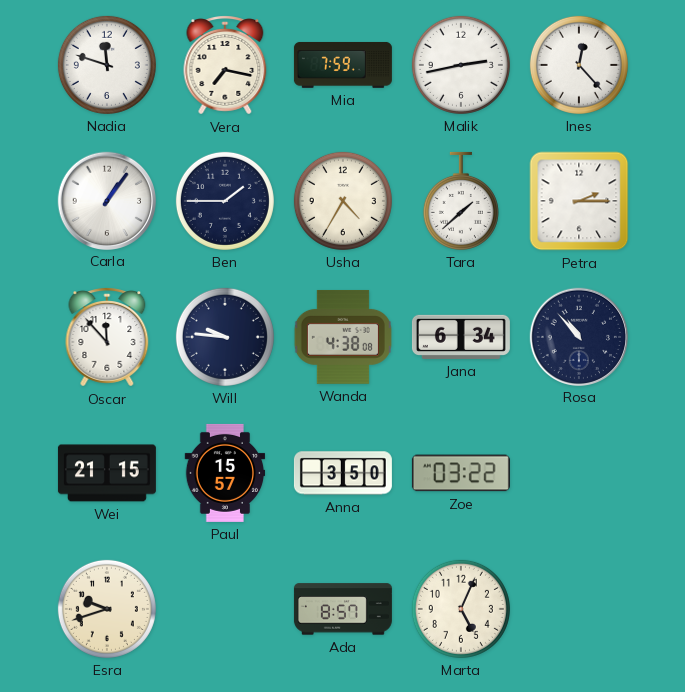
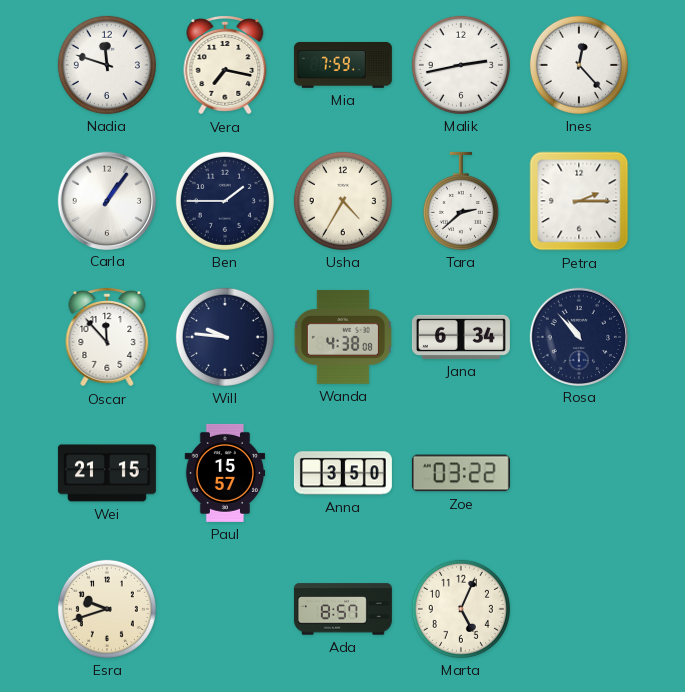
Tara: 1:38 -> 2:38 (461, 201)
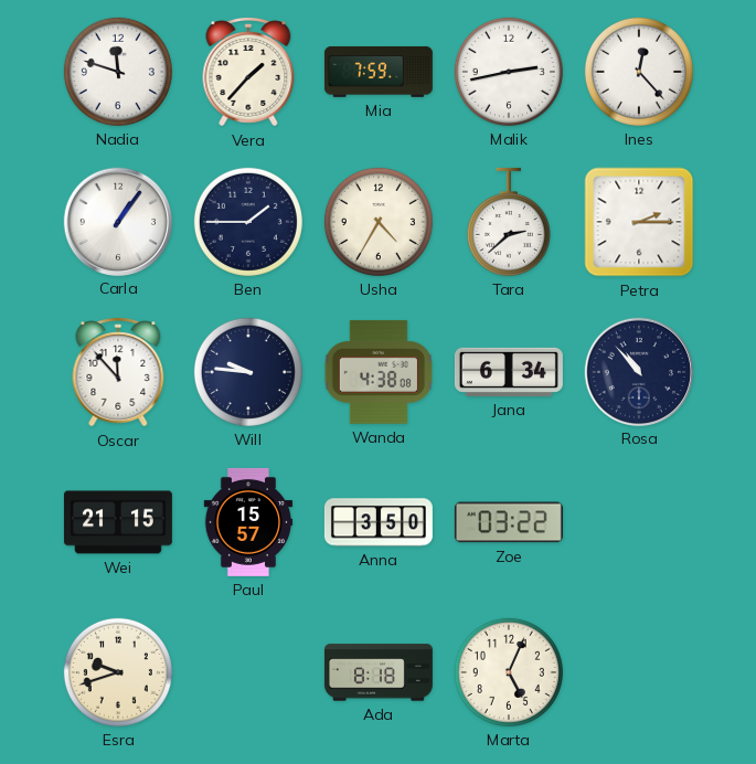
Vera: 7:17 -> 1:37 (248, 72)
Ada: 8:57 -> 8:18 (379, 672)
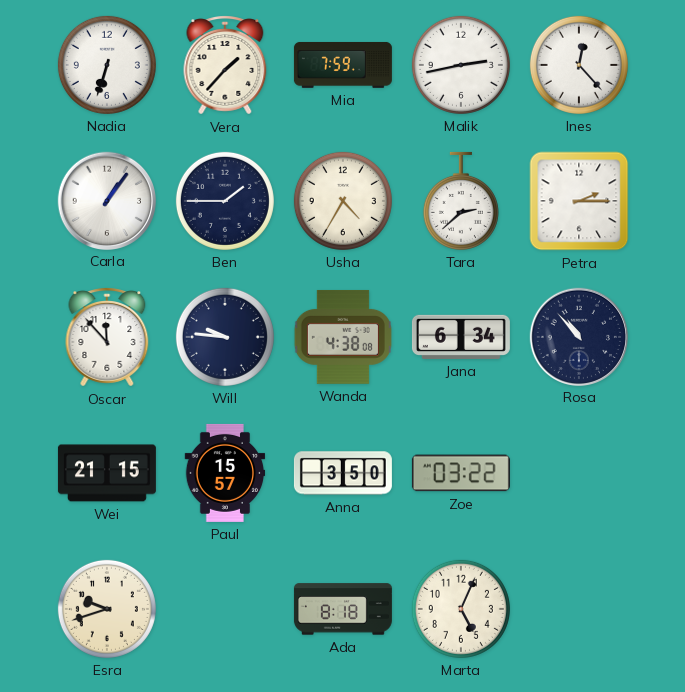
Nadia: 11:48 -> 6:33 (107, 65)
